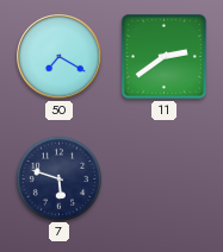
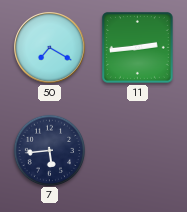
11: 2:39 -> 2:44 (137, 47)
7: 5:48 -> 5:44 (49, 150)
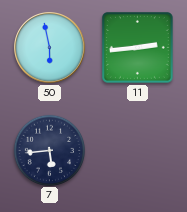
50: 7:20 -> 5:58 (50, 48)
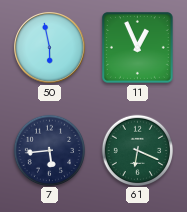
11: 2:44 -> 12:56 (137, 47)
61: none -> 6:19 (137, 150)
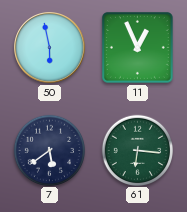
7: 5:44 -> 5:39 (49, 150)
61: 6:19 -> 6:16 (137, 150)
